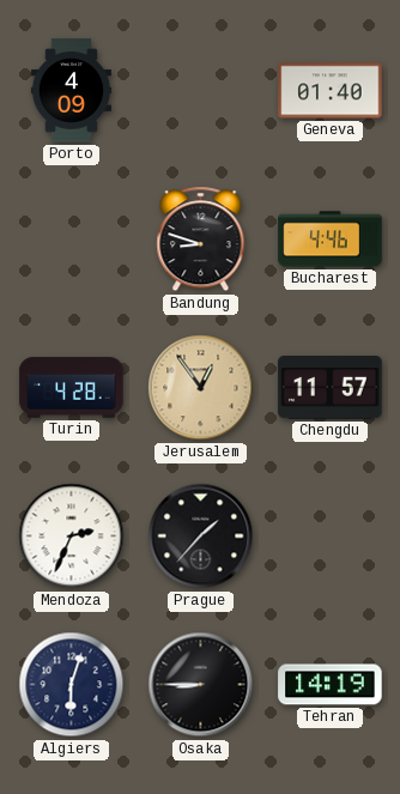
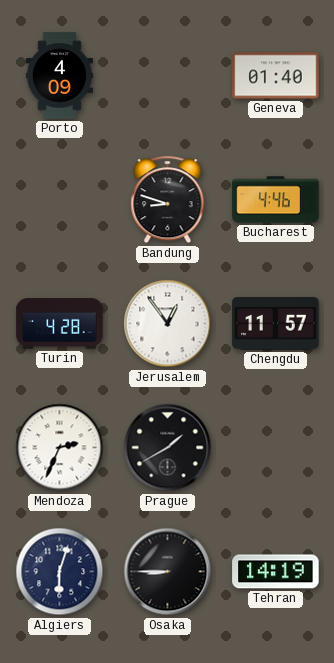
Jerusalem dial: champagne -> white (168, 324)
Prague: 1:37 -> 1:40 (168, 448)
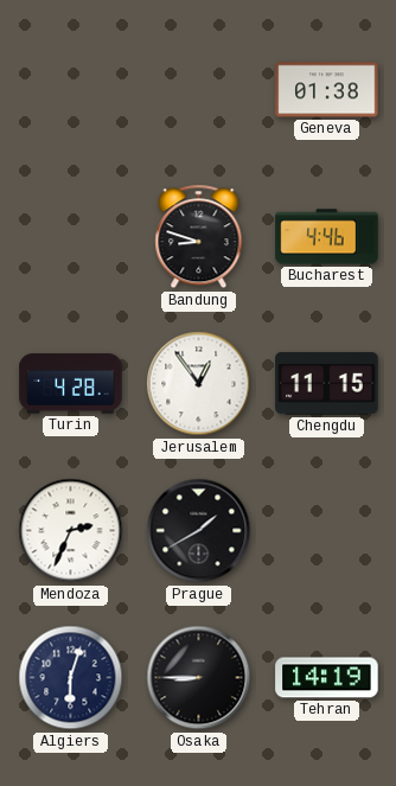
Porto: 4:09 -> none (59, 76)
Geneva: 01:40 -> 01:38 (327, 90)
Chengdu: 11:57 -> 11:15 (327, 384)
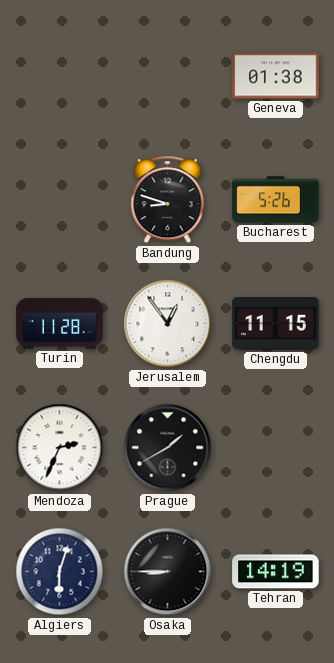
Bucharest: 4:46 -> 5:26 (276, 200)
Turin: 4:28 -> 11:28 (60, 324)
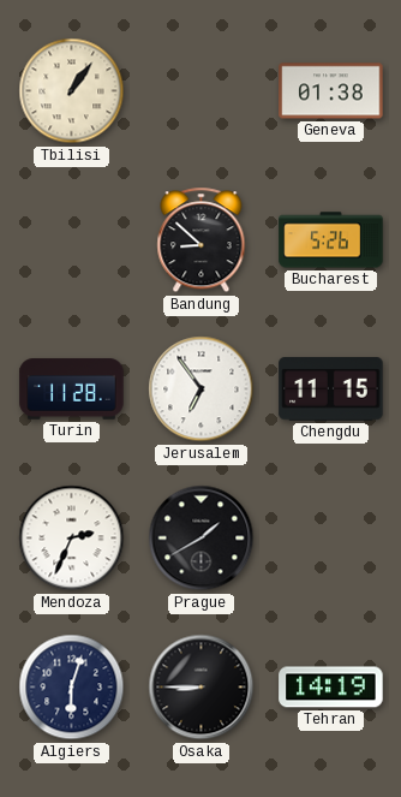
Tbilisi: none -> 1:06 (72, 91)
Bandung: 8:48 -> 8:52 (202, 240)
Jerusalem: 12:54 -> 6:54 (202, 389)
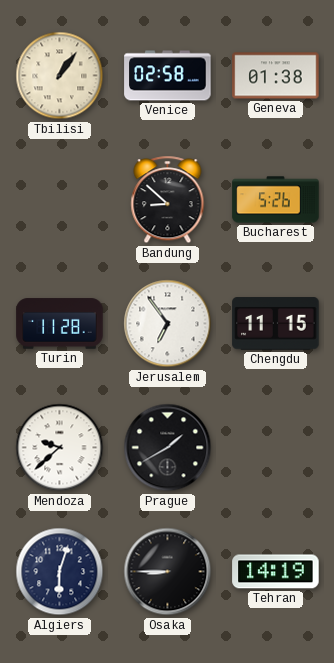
Venice: none -> 02:58 (168, 76)
Mendoza: 2:34 -> 9:38 (60, 448)
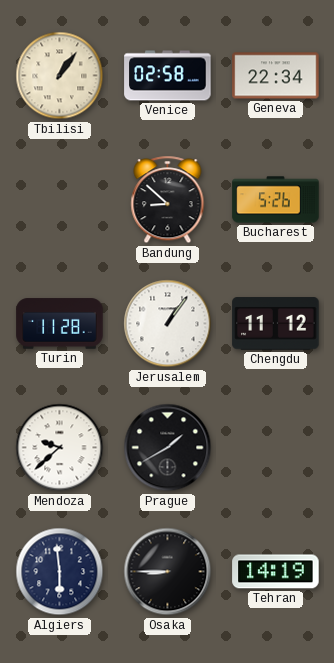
Geneva: 01:38 -> 22:34 (276, 76)
Jerusalem: 6:54 -> 1:06 (168, 324)
Chengdu: 11:15 -> 11:12 (276, 324)
Algiers: 6:03 -> 5:59 (60, 572)
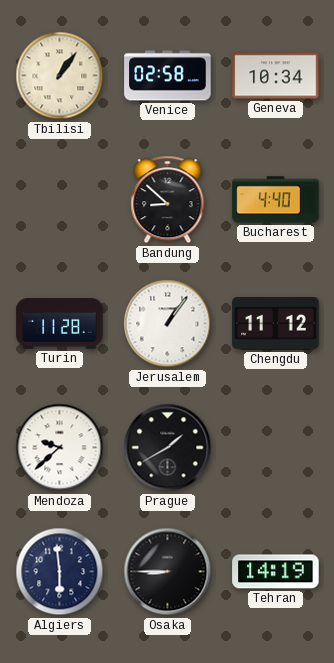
Geneva: 22:34 -> 10:34 (276, 76)
Bucharest: 5:26 -> 4:40 (276, 200)
